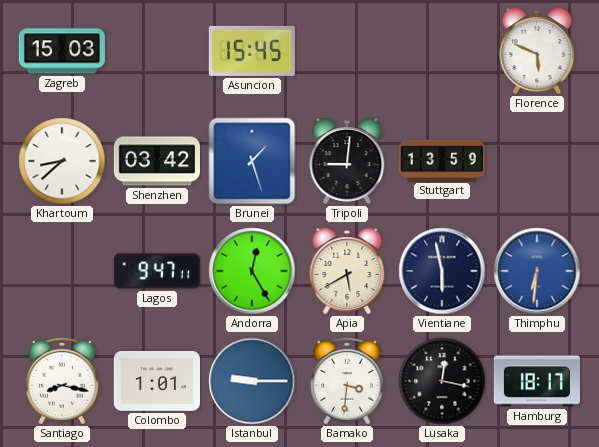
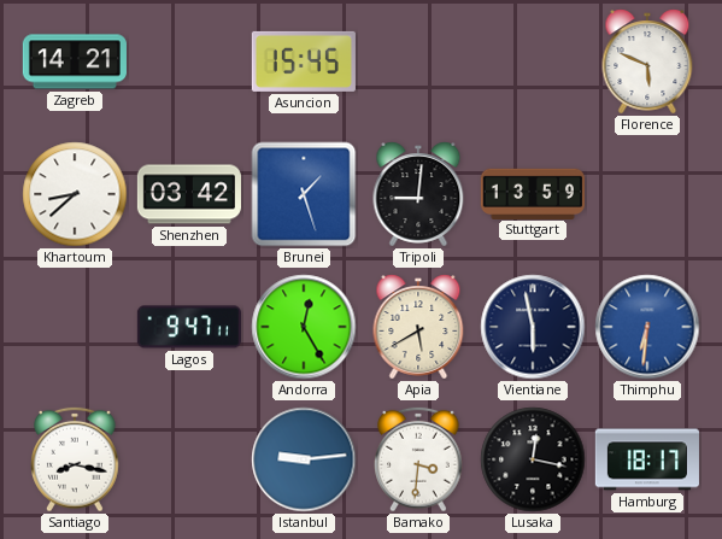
Zagreb: 15:03 -> 14:21 (75, 61)
Colombo: 1:01 -> none (157, 382)
Istanbul: 9:15 -> 9:14 (304, 459)
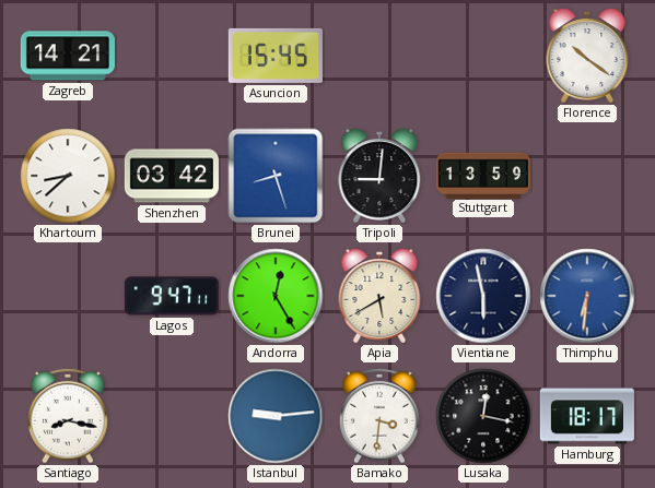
Florence: 5:49 -> 10:21 (587, 56)
Brunei: 1:27 -> 8:27 (276, 176)
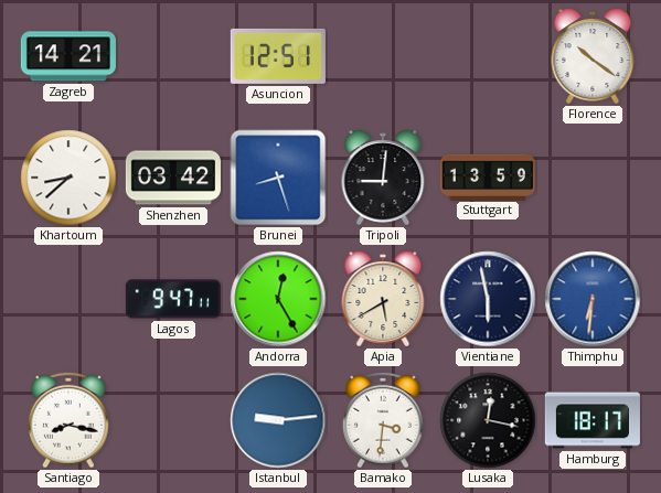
Asuncion: 15:45 -> 12:51 (278, 56)
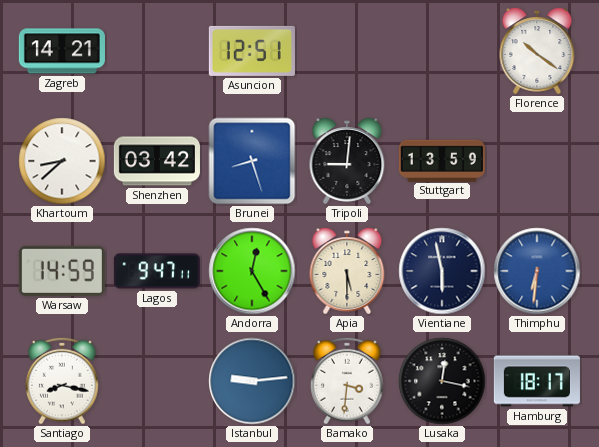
Warsaw: none -> 14:59 (62, 271)
Apia: 5:40 -> 5:30 (347, 271)
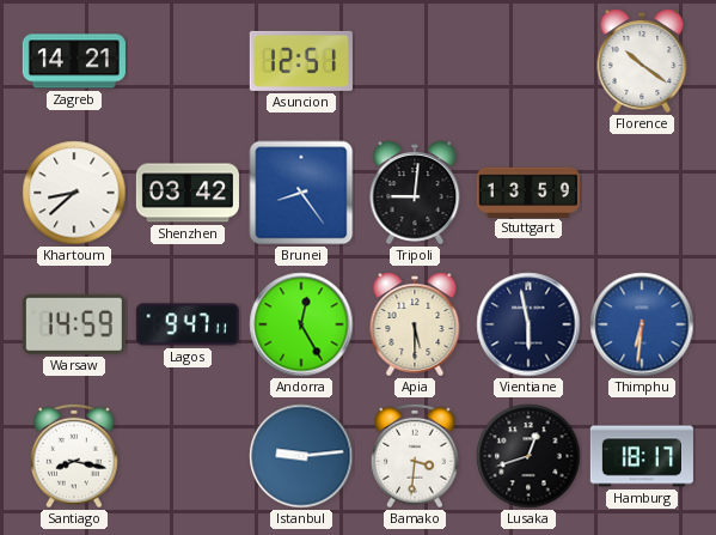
Brunei: 8:27 -> 8:24 (301, 193)
Lusaka: 12:17 -> 12:42 (528, 456)
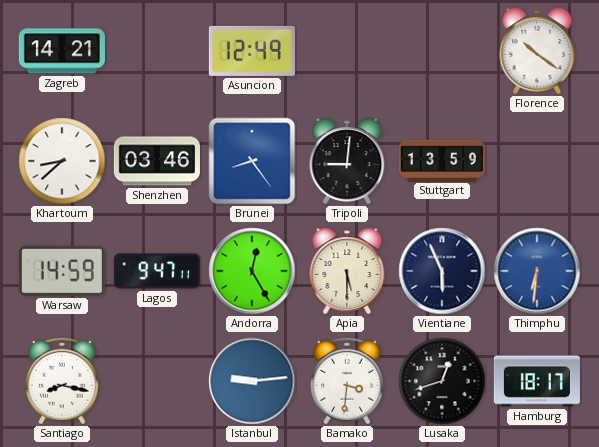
Asuncion: 12:51 -> 12:49 (252, 51)
Shenzhen: 03:42 -> 03:46 (157, 161)
Vientiane: 5:58 -> 5:56 (442, 271)
